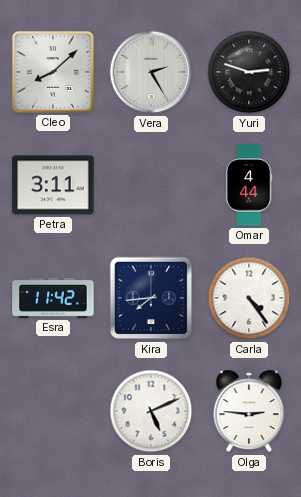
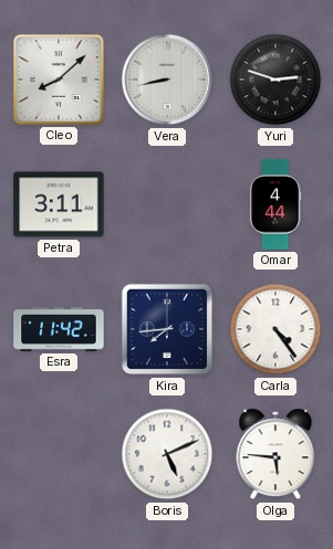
Vera: 2:25 -> 8:43 (167, 80)
Olga: 2:46 -> 5:46 (275, 454)
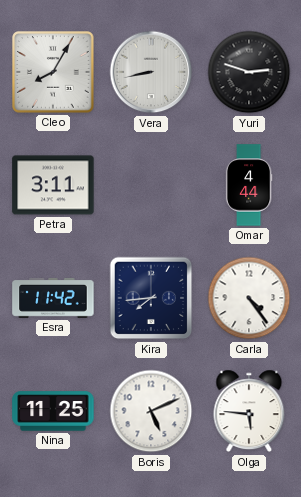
Cleo: 8:08 -> 8:05 (53, 72)
Nina: none -> 11:25 (53, 411)
